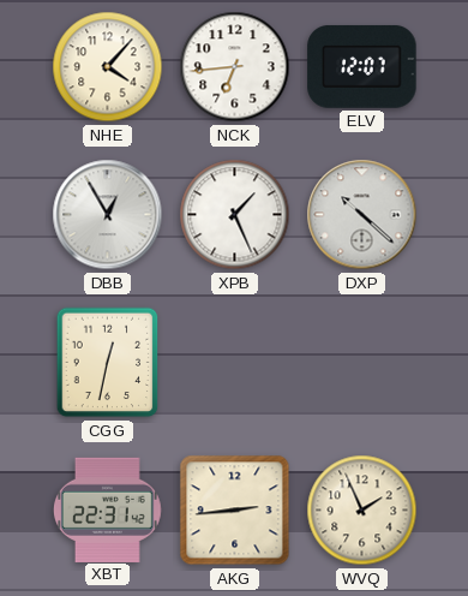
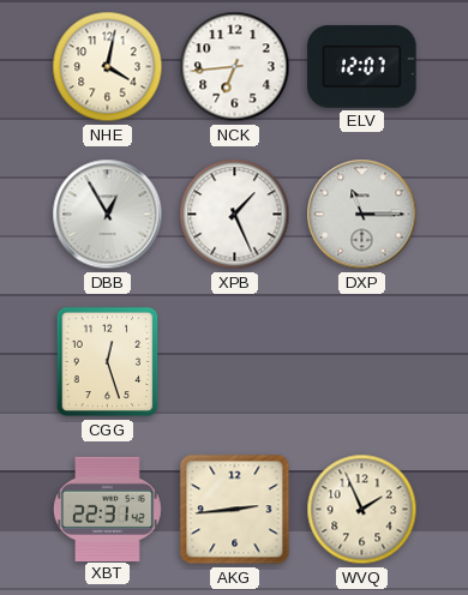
NHE: 4:07 -> 4:02 (108, 67)
DXP: 10:22 -> 11:15 (362, 215)
CGG: 12:32 -> 12:27 (108, 362)
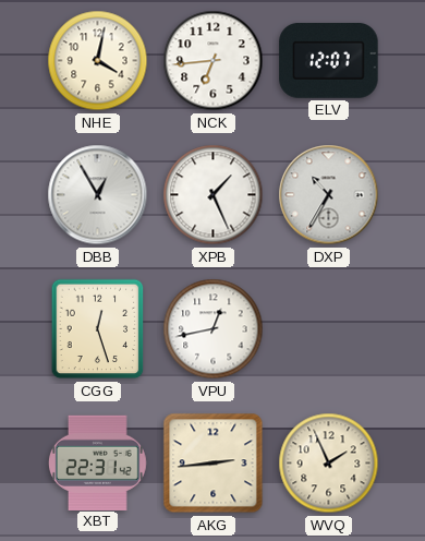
DXP: 11:15 -> 10:35 (329, 195)
VPU: none -> 12:43 (214, 329)
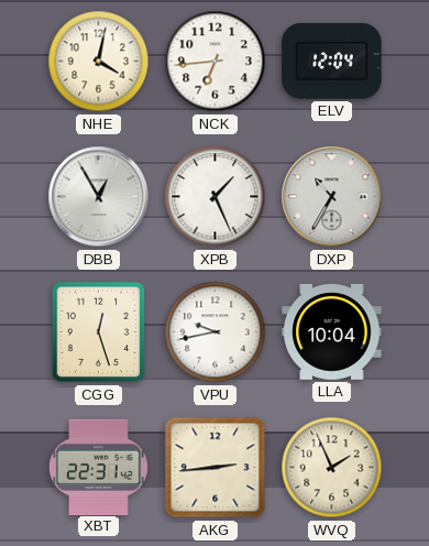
ELV: 12:07 -> 12:04 (332, 62)
VPU: 12:43 -> 9:43 (216, 332)
LLA: none -> 10:04 (332, 331)
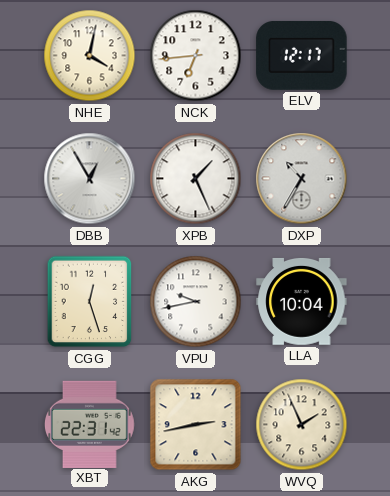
ELV: 12:04 -> 12:17 (302, 56)
AKG: 2:44 -> 2:43 (196, 425)
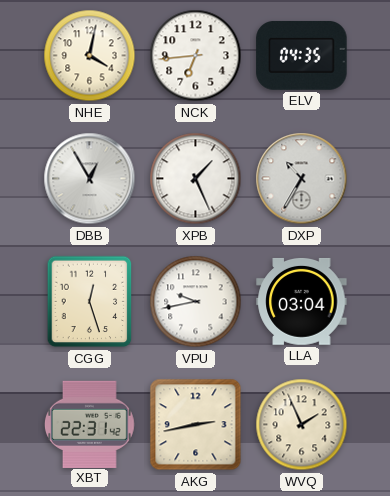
ELV: 12:17 -> 04:35 (302, 56)
LLA: 10:04 -> 03:04 (302, 301)
